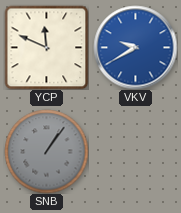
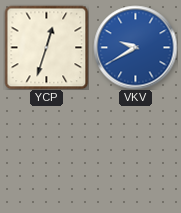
YCP: 11:49 -> 12:33 (46, 47)
SNB: 1:06 -> none (46, 151)
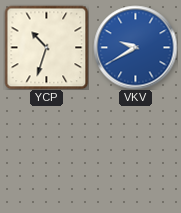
YCP: 12:33 -> 10:33 (46, 47)
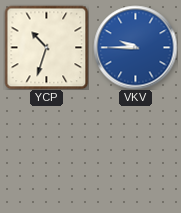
VKV: 9:40 -> 9:45 (135, 47)
